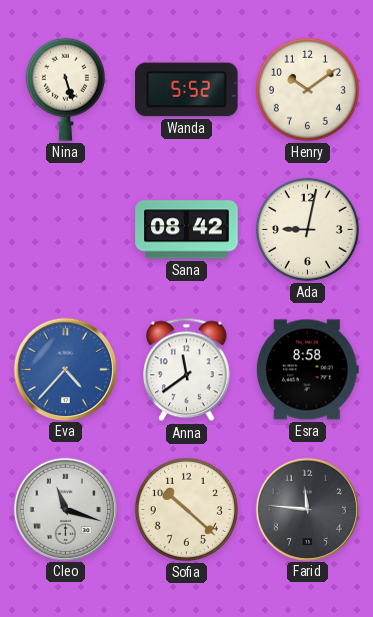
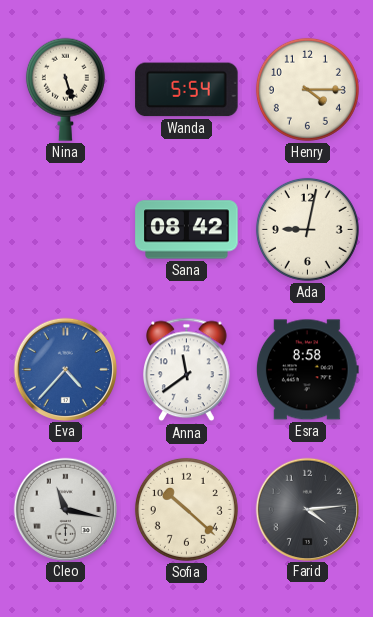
Wanda: 5:52 -> 5:54 (187, 90)
Henry: 10:09 -> 4:15 (307, 89)
Cleo: 11:18 -> 11:17 (65, 509)
Farid: 11:46 -> 4:14 (307, 509)
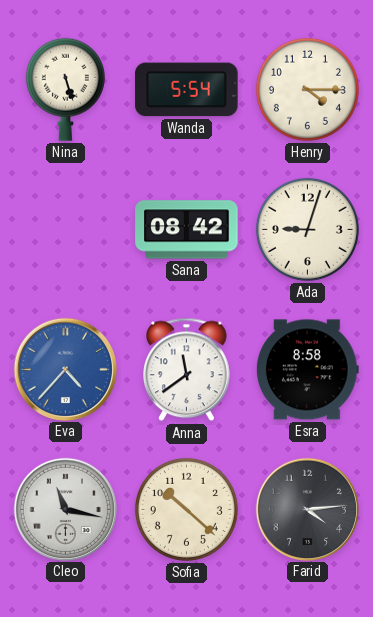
Ada: 9:02 -> 9:03 (307, 229)
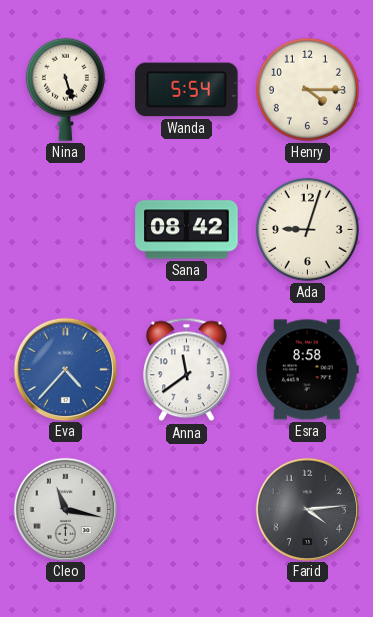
Sofia: 10:22 -> none (186, 509)
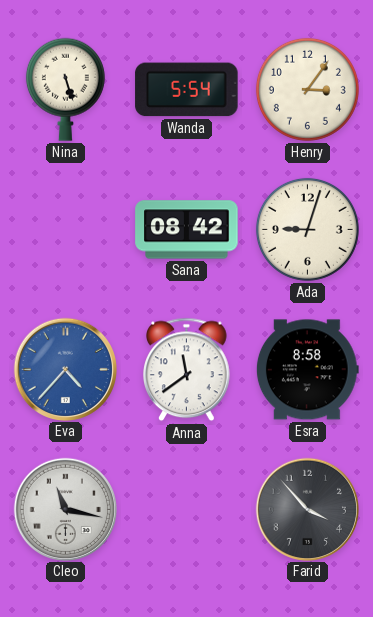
Henry: 4:15 -> 3:06 (307, 89)
Farid: 4:14 -> 3:53 (307, 509)
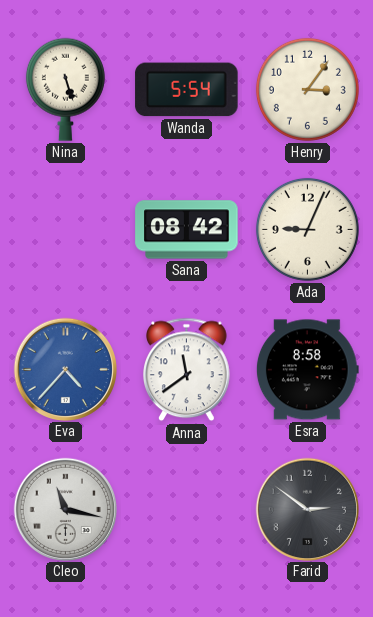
Ada: 9:03 -> 9:04 (307, 229)
Farid: 3:53 -> 2:51 (307, 509)
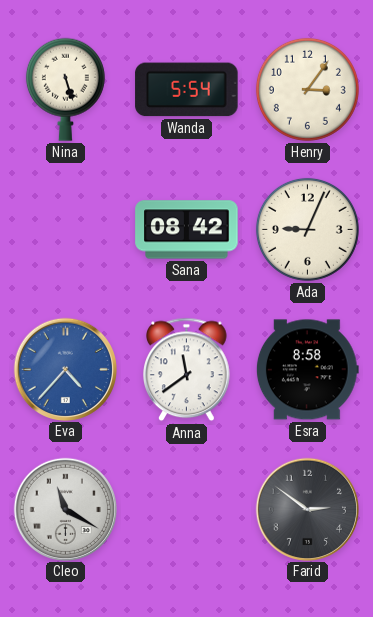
Cleo: 11:17 -> 11:20 (65, 509)
